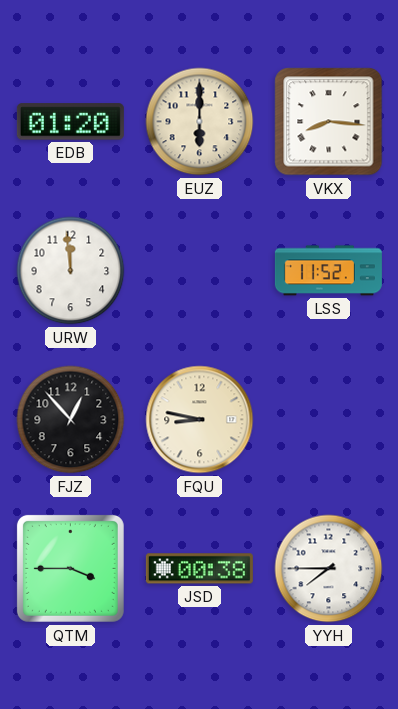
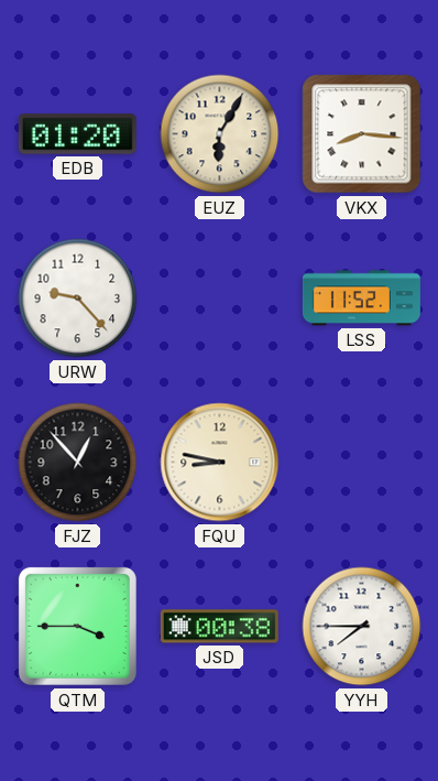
EUZ: 6:00 -> 6:05 (220, 134)
URW: 11:59 -> 9:23 (78, 299)
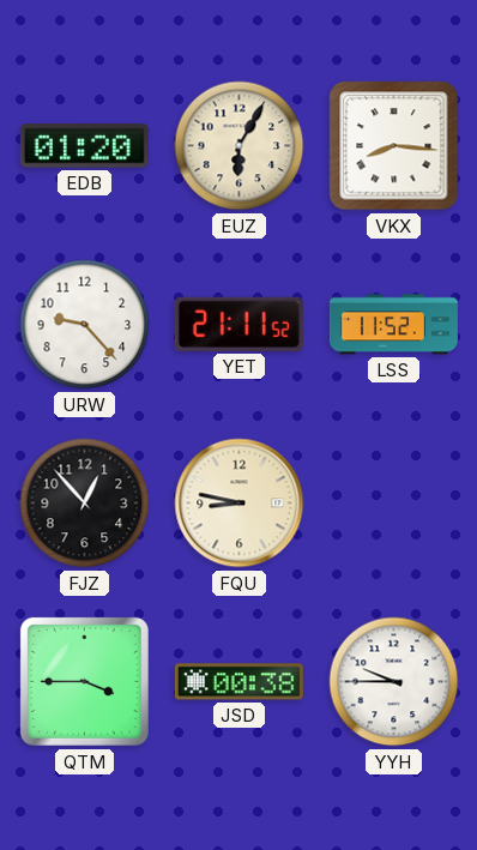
YET: none -> 21:11 (238, 324)
YYH: 7:45 -> 9:45 (394, 682)
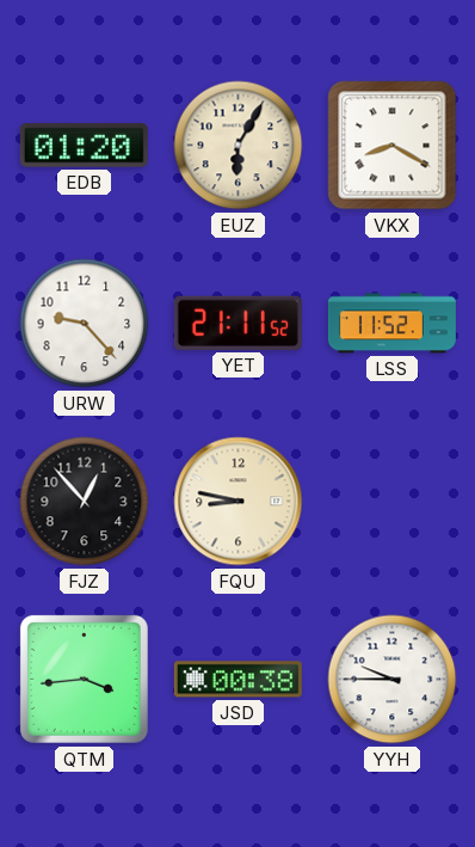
VKX: 8:16 -> 8:20 (393, 146)
QTM: 3:45 -> 3:44 (84, 679)
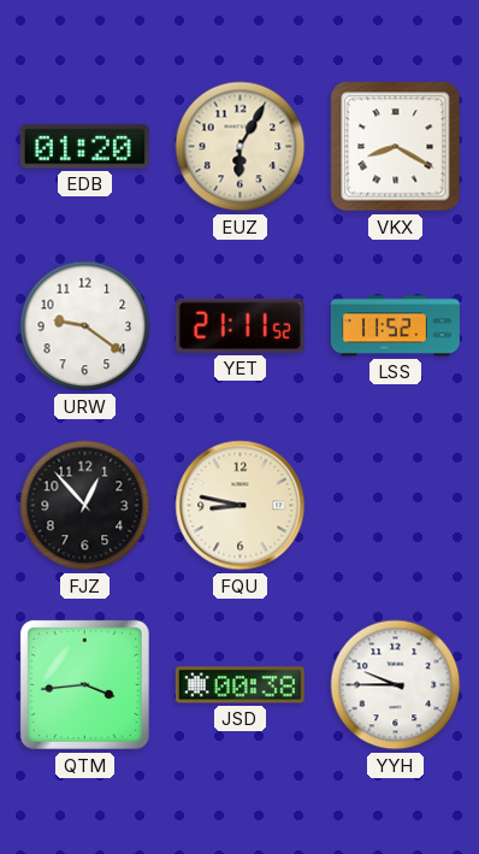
URW: 9:23 -> 9:21 (85, 326)
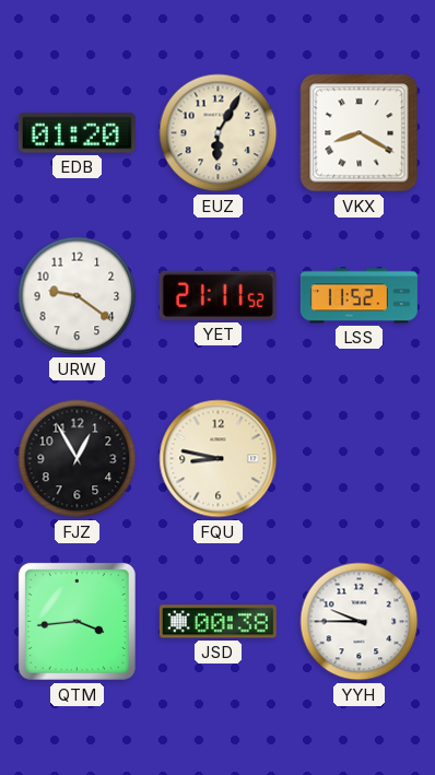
FJZ: 12:53 -> 12:55 (78, 459)
